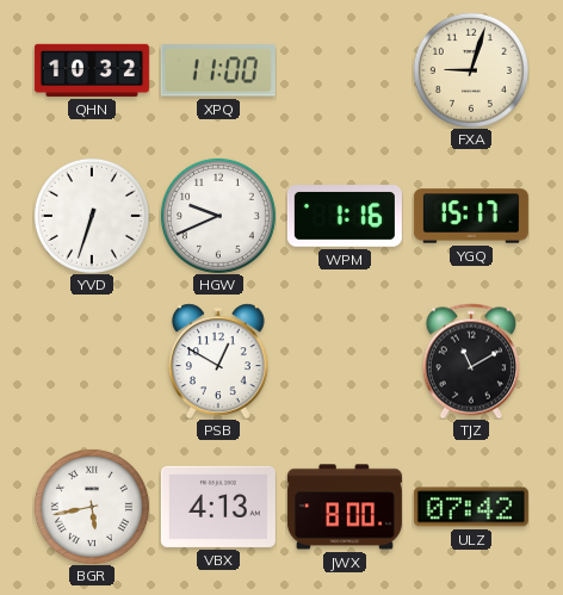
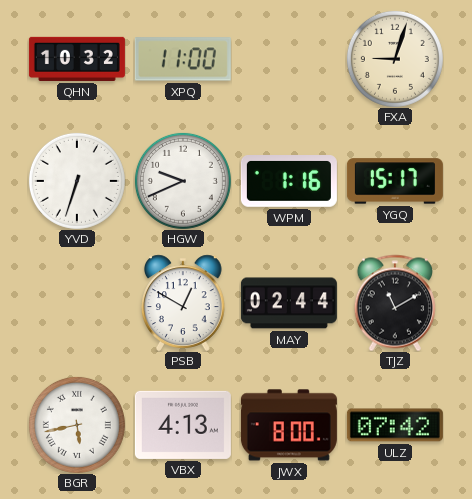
MAY: none -> 02:44 (289, 303)
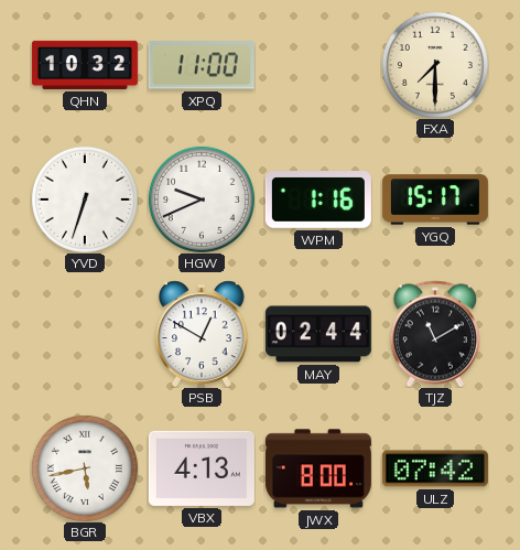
FXA: 9:03 -> 7:30 (435, 65)
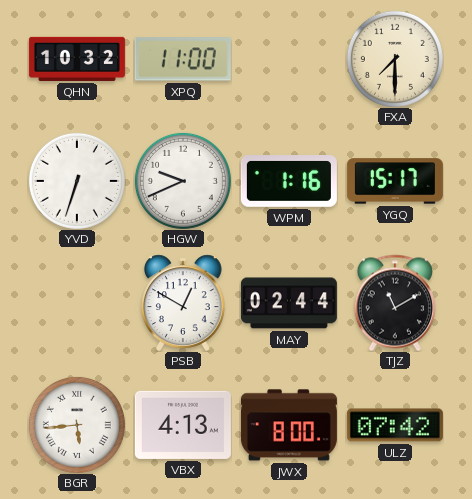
BGR: 5:43 -> 5:44 (77, 425)
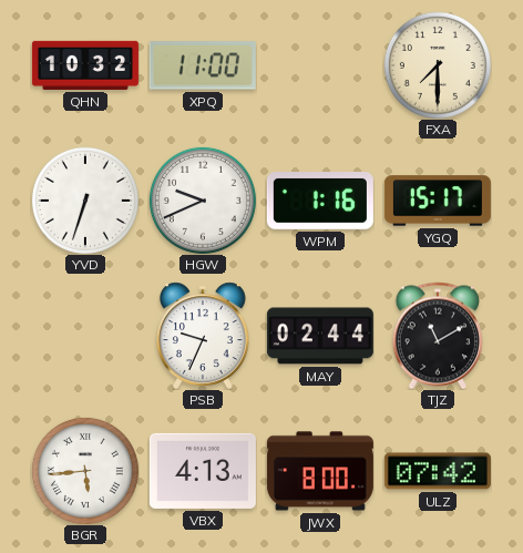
PSB: 12:50 -> 9:34 (203, 336)
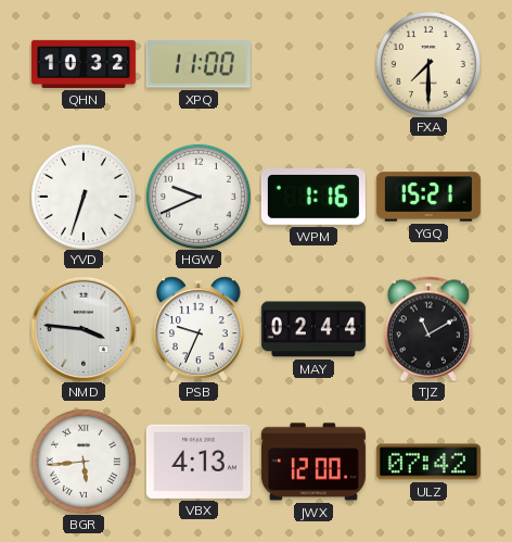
YGQ: 15:17 -> 15:21 (428, 197)
NMD: none -> 3:46 (84, 329)
JWX: 8:00 -> 12:00 (313, 462)
